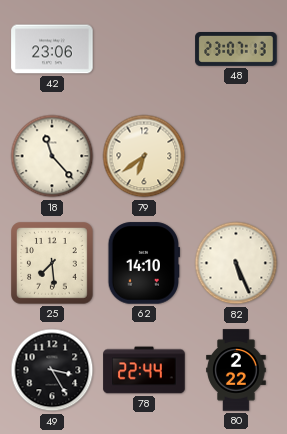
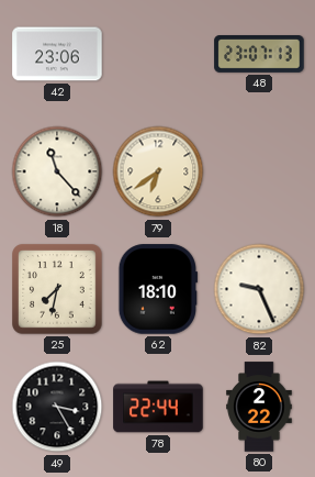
25: 7:29 -> 7:32 (58, 290)
62: 14:10 -> 18:10 (157, 289)
82: 5:26 -> 9:26 (259, 289)
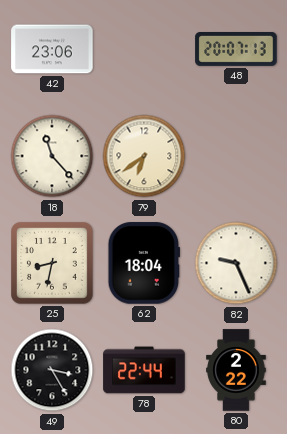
48: 23:07 -> 20:07 (236, 50)
25: 7:32 -> 8:32 (53, 264)
62: 18:10 -> 18:04 (143, 263)
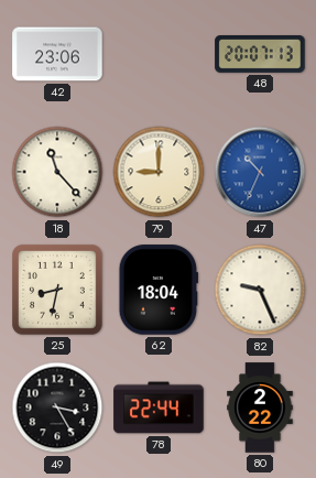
79: 6:39 -> 9:00 (159, 172)
47: none -> 10:34 (260, 172)
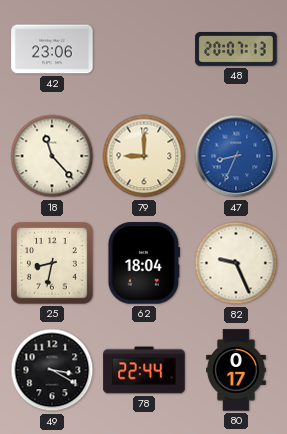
47: 10:34 -> 8:34 (236, 156)
49: 3:25 -> 3:20 (52, 370)
80: 2:22 -> 0:17 (236, 370)
